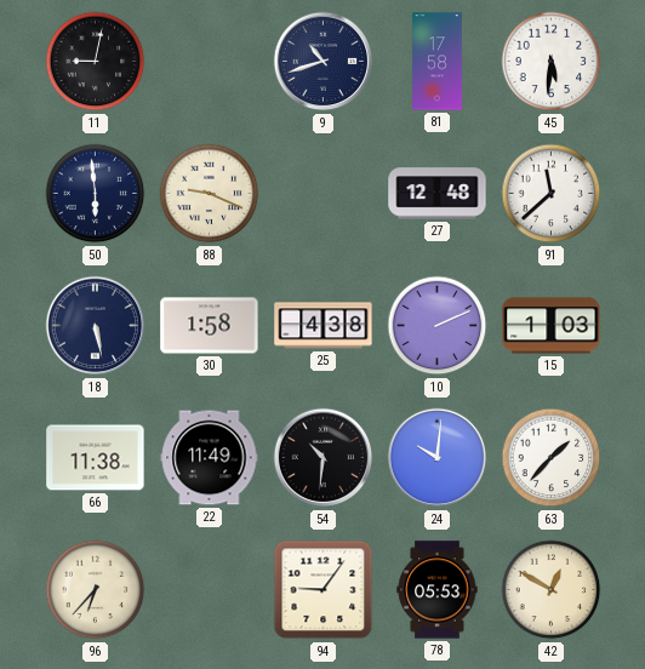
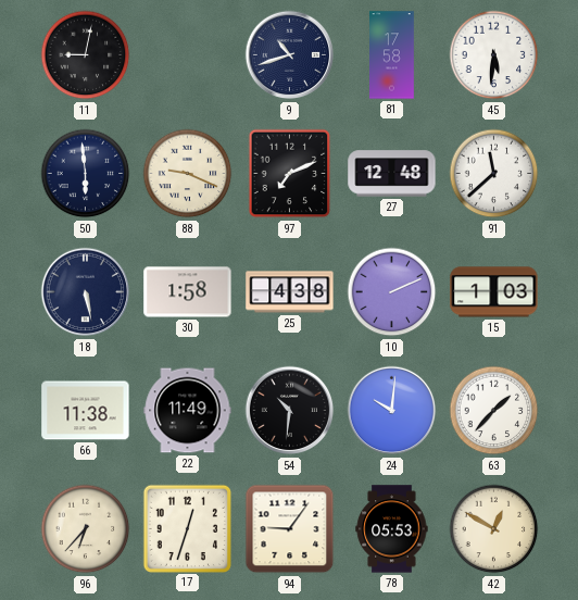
97: none -> 7:11 (290, 174)
17: none -> 12:33 (187, 528)
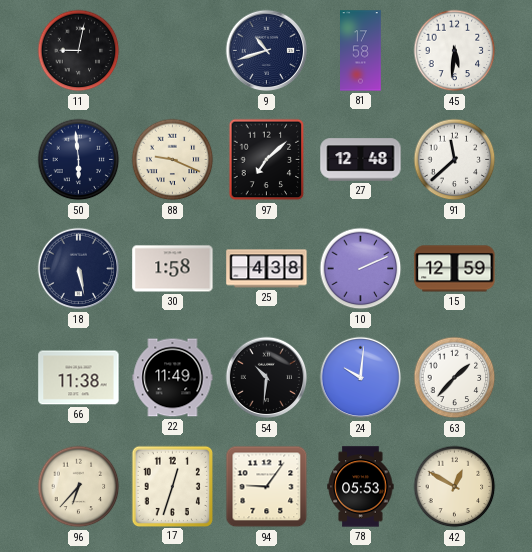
97: 7:11 -> 7:08 (267, 160)
15: 1:03 -> 12:59 (455, 269)
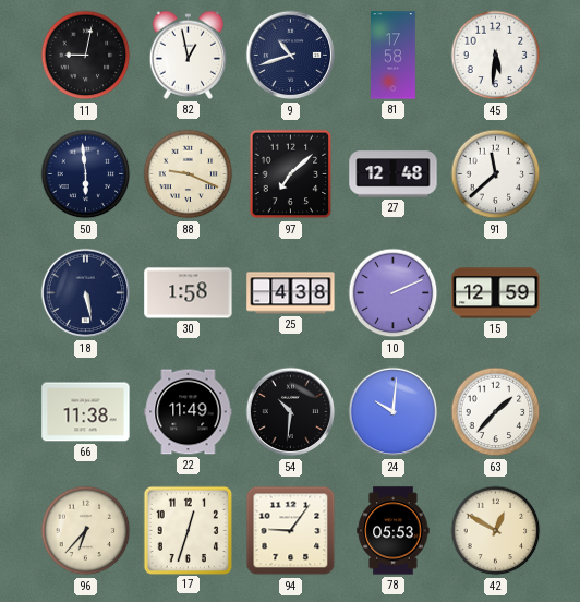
82: none -> 12:58 (189, 55)
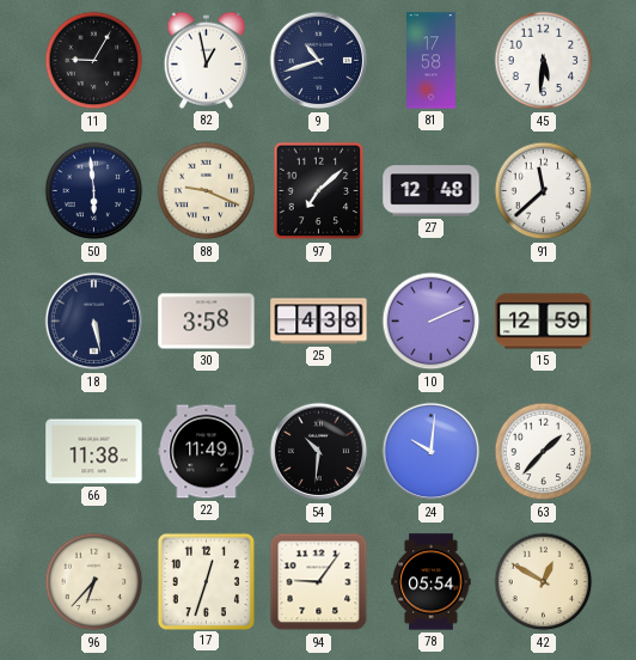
11: 9:02 -> 9:05 (94, 61)
30: 1:58 -> 3:58 (207, 322)
78: 05:53 -> 05:54 (432, 582)
